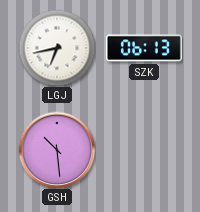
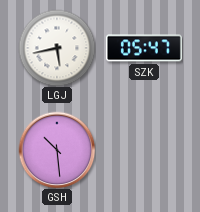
LGJ: 6:43 -> 5:43 (57, 48)
SZK: 06:13 -> 05:47 (144, 48)
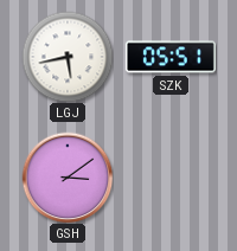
SZK: 05:47 -> 05:51 (171, 57)
GSH: 10:29 -> 3:09 (68, 178)
